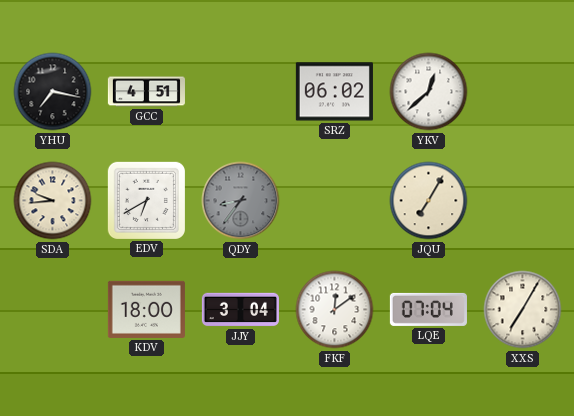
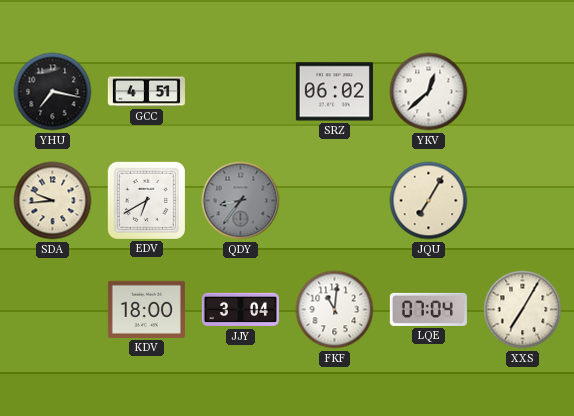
FKF: 12:09 -> 11:01 (335, 310)
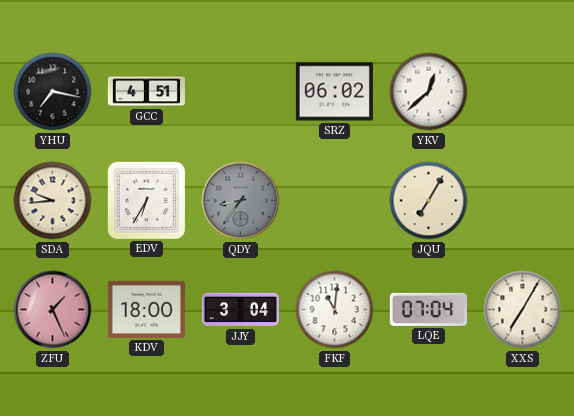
EDV: 6:40 -> 6:35 (146, 200)
ZFU: none -> 1:26 (53, 310)
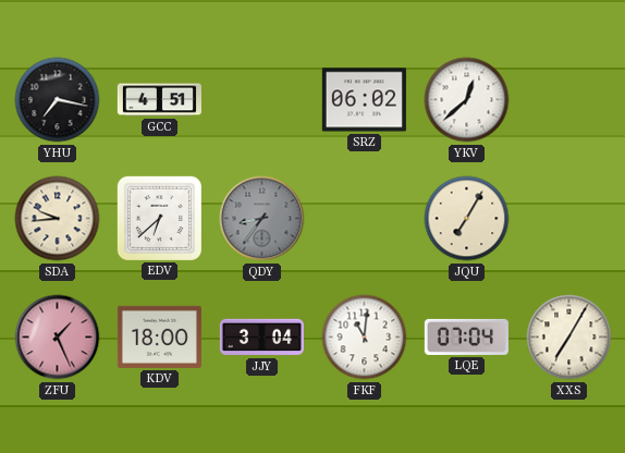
EDV: 6:35 -> 6:38 (159, 218)
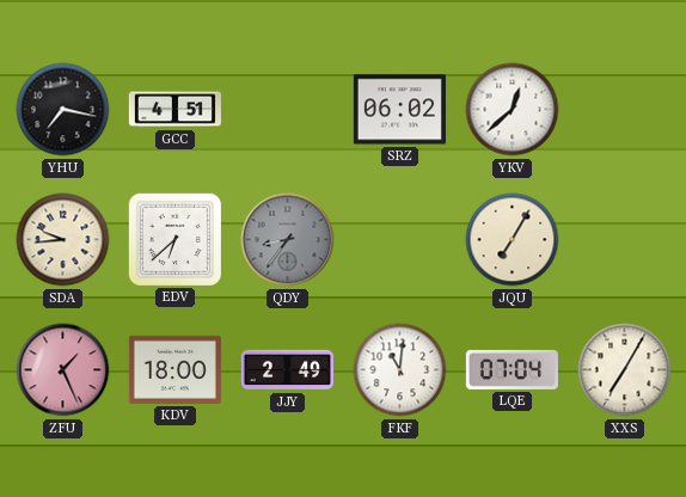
JJY: 3:04 -> 2:49 (287, 370)
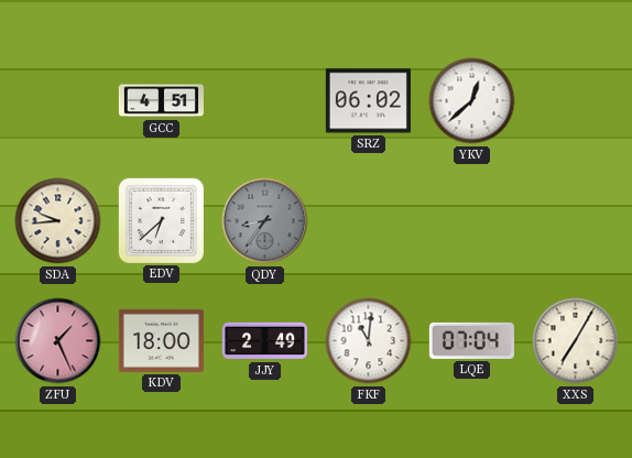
YHU: 7:17 -> none (63, 110)
JQU: 7:05 -> none (513, 240)
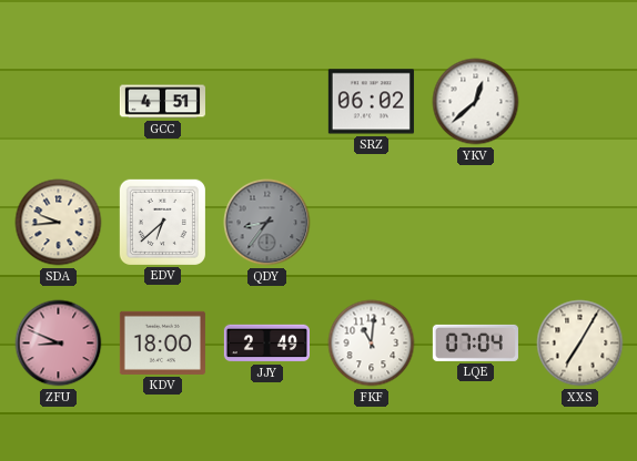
ZFU: 1:26 -> 8:49 (59, 344)
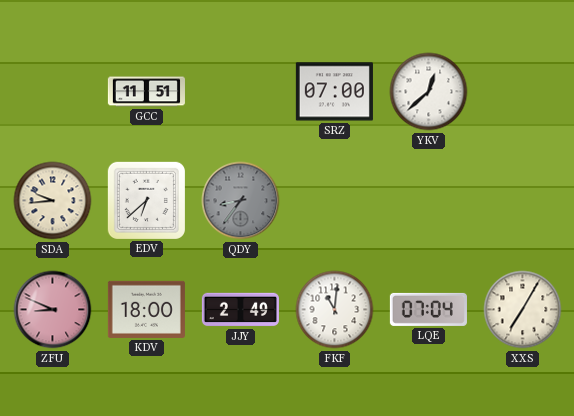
GCC: 4:51 -> 11:51 (146, 92)
SRZ: 06:02 -> 07:00 (334, 92)
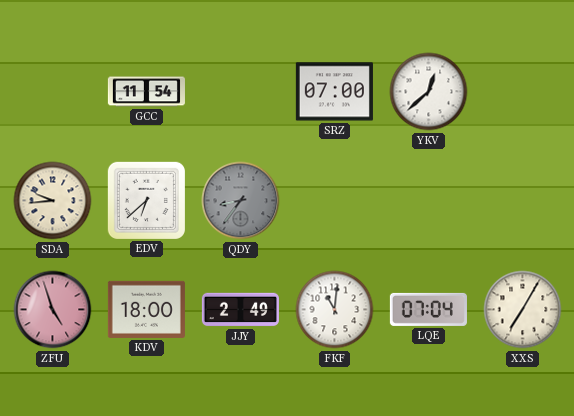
GCC: 11:51 -> 11:54 (146, 92)
ZFU: 8:49 -> 4:57 (53, 310)
